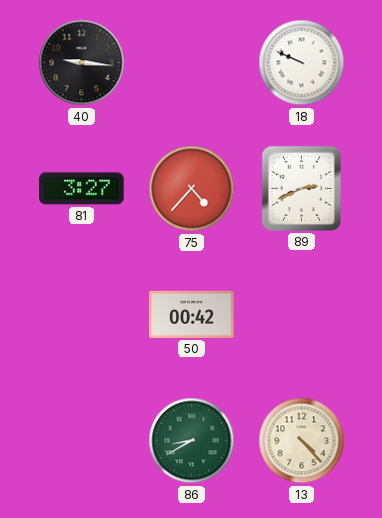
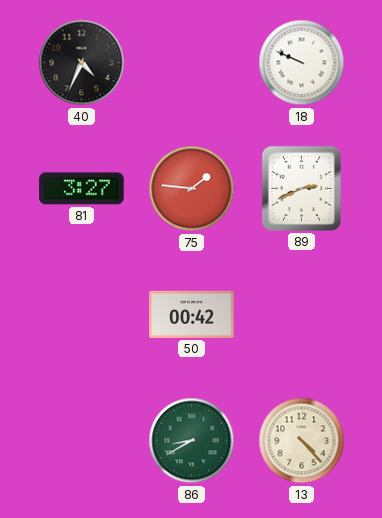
40: 9:16 -> 4:34 (82, 63)
75: 4:37 -> 1:46 (192, 189)
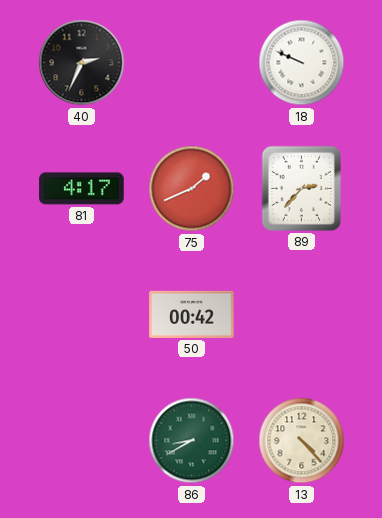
40: 4:34 -> 2:34 (82, 63)
81: 3:27 -> 4:17 (82, 189)
75: 1:46 -> 1:41 (192, 189)
89: 2:41 -> 2:37 (301, 188)
